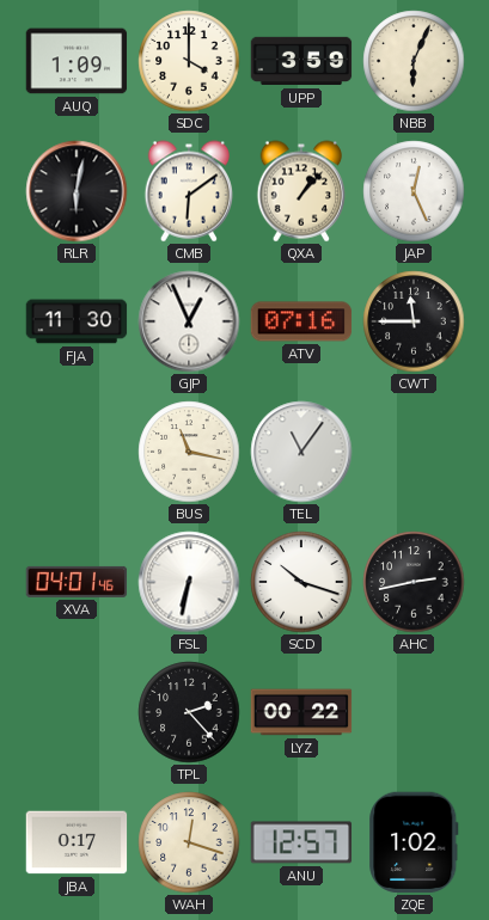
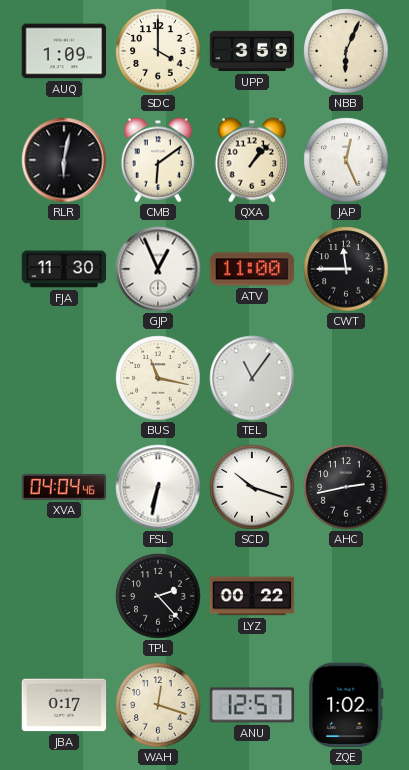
ATV: 07:16 -> 11:00 (252, 269)
XVA: 04:01 -> 04:04 (64, 487)
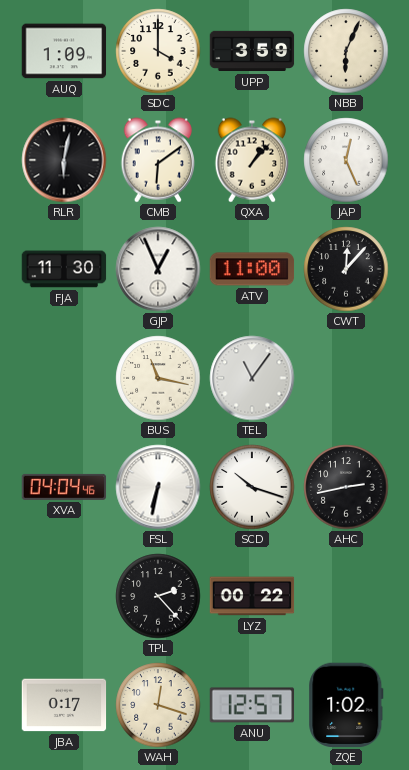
CWT: 11:45 -> 12:07 (346, 269)
